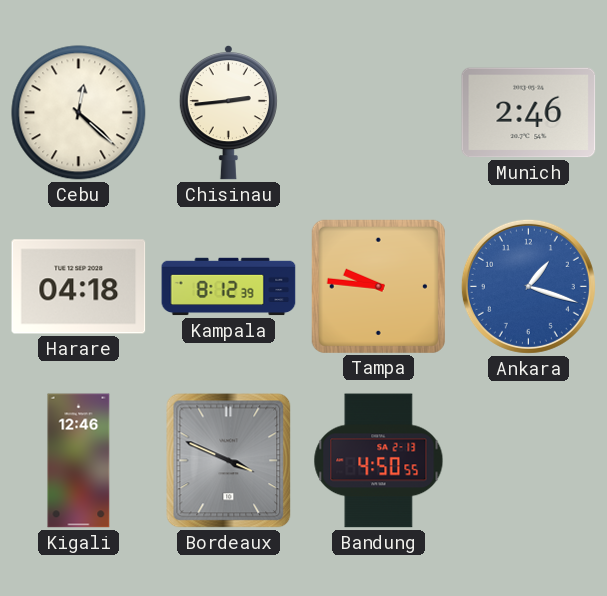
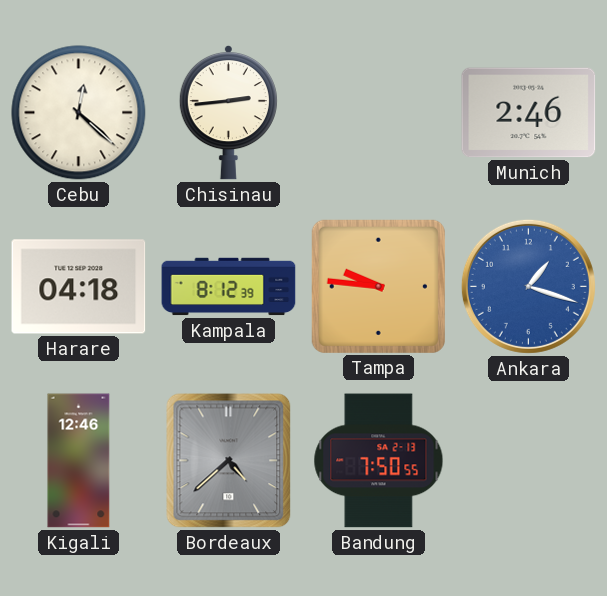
Bordeaux: 3:49 -> 4:38 (229, 461)
Bandung: 4:50 -> 7:50 (379, 461)
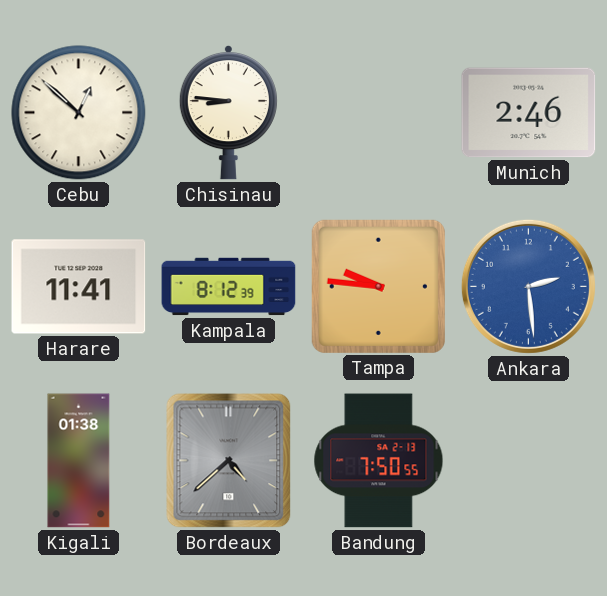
Cebu: 12:22 -> 12:52 (79, 113)
Chisinau: 2:44 -> 8:46 (228, 112)
Harare: 04:18 -> 11:41 (79, 287)
Ankara: 1:18 -> 2:29 (528, 286)
Kigali: 12:46 -> 01:38 (79, 461)
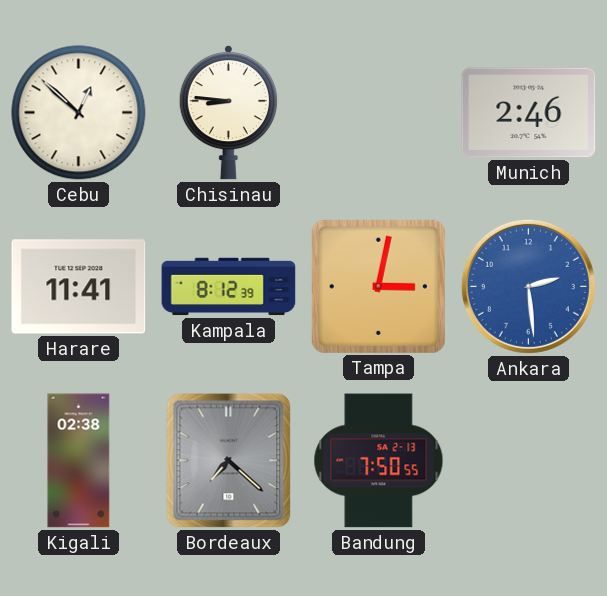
Tampa: 9:46 -> 3:02 (378, 286)
Kigali: 01:38 -> 02:38 (79, 461)
Bordeaux: 4:38 -> 7:22 (229, 461)
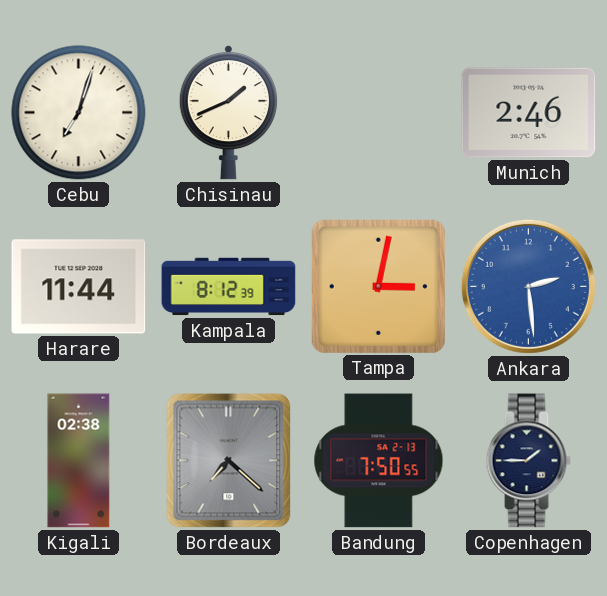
Cebu: 12:52 -> 7:03 (79, 113)
Chisinau: 8:46 -> 1:41 (228, 112)
Harare: 11:41 -> 11:44 (79, 287)
Copenhagen: none -> 1:45 (528, 461)
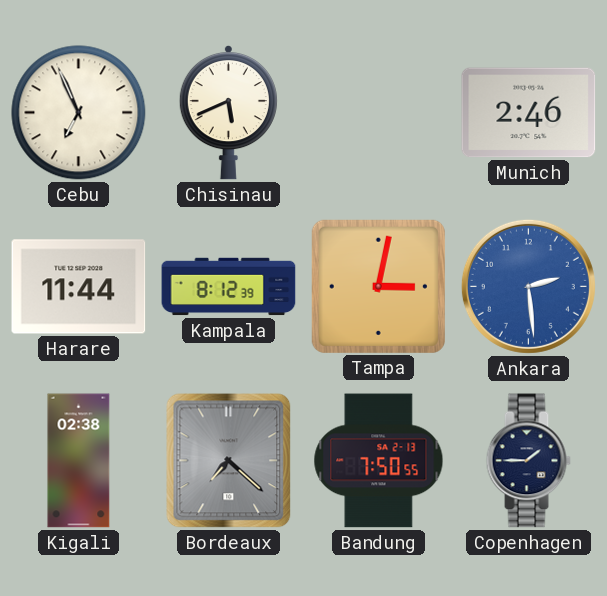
Cebu: 7:03 -> 6:56 (79, 113)
Chisinau: 1:41 -> 5:41 (228, 112)
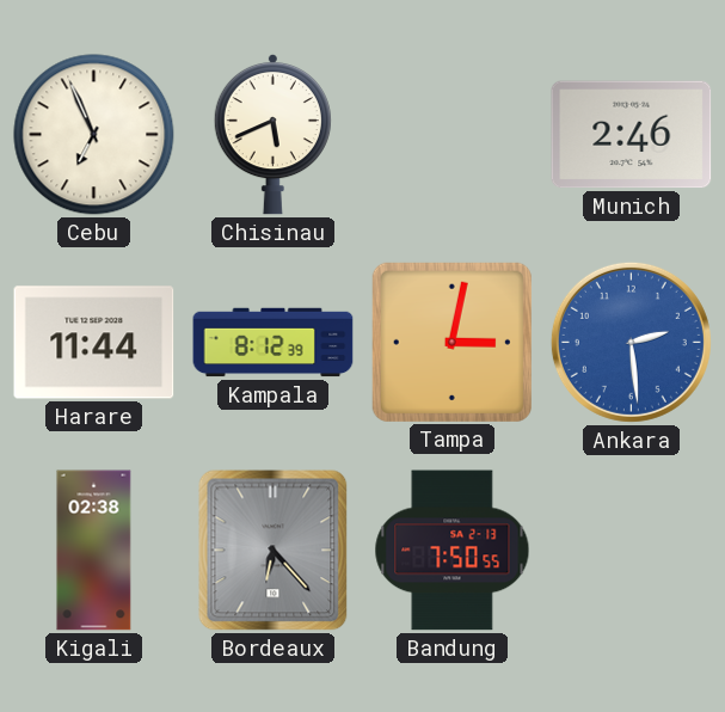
Bordeaux: 7:22 -> 6:23 (274, 551)
Copenhagen: 1:45 -> none (528, 461)
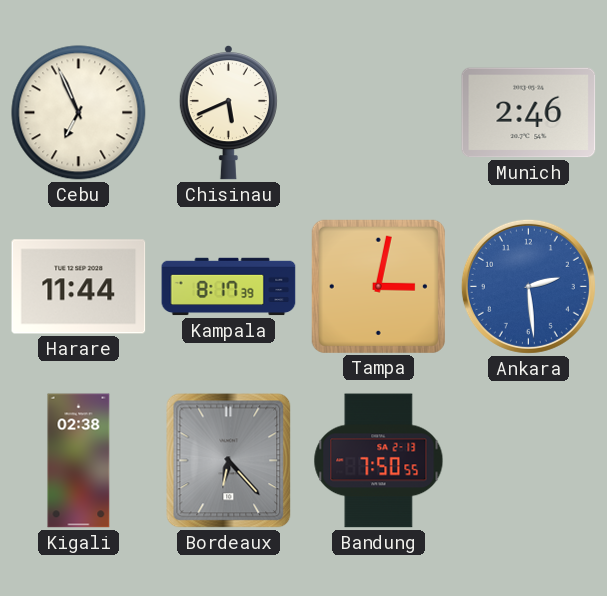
Kampala: 8:12 -> 8:17 (229, 287)
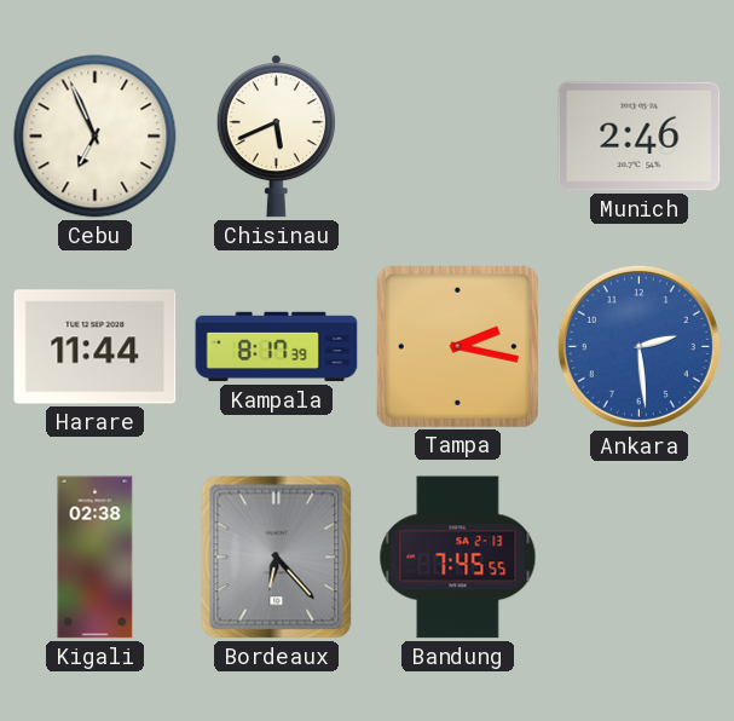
Tampa: 3:02 -> 2:17 (457, 346)
Bandung: 7:50 -> 7:45 (458, 558)
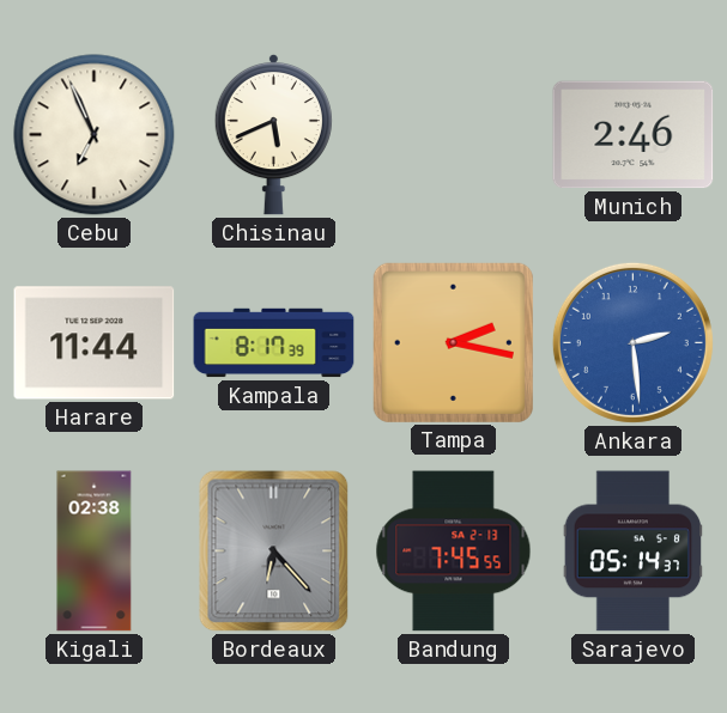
Sarajevo: none -> 05:14 (634, 551)
